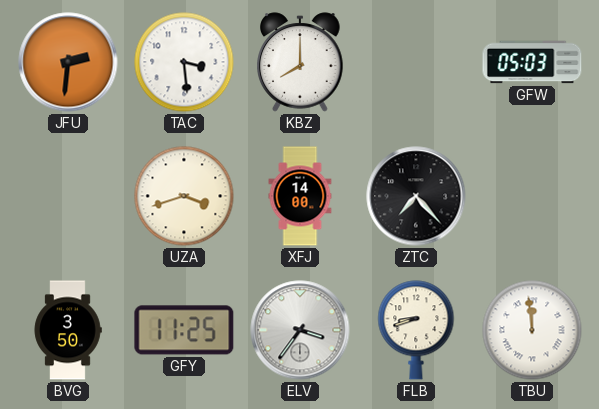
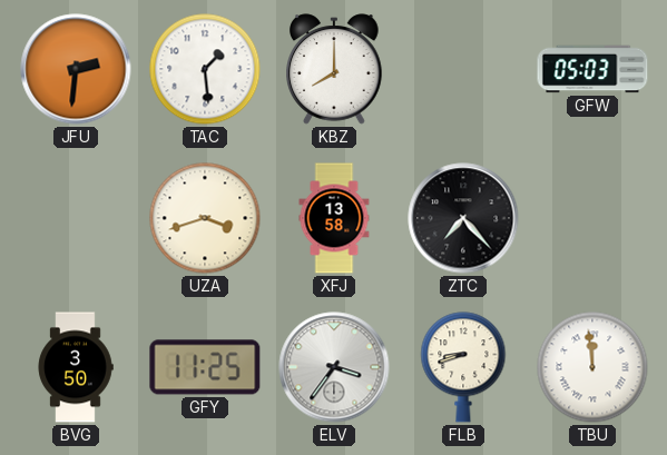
TAC: 3:29 -> 1:29 (205, 69)
XFJ: 14:00 -> 13:58 (334, 218)
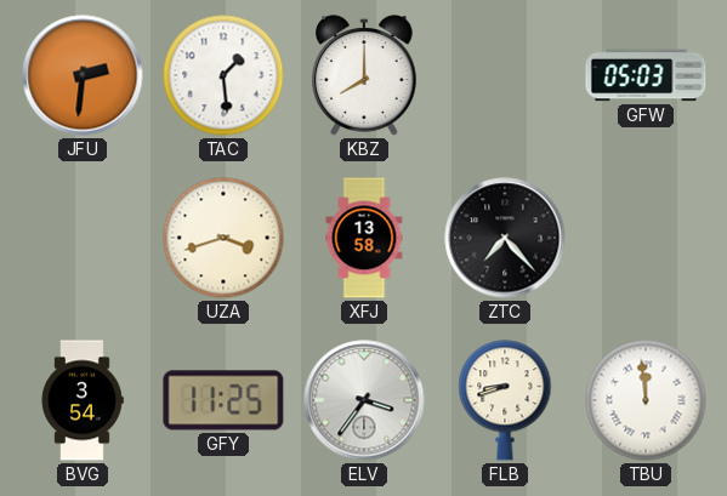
BVG: 3:50 -> 3:54 (83, 400)
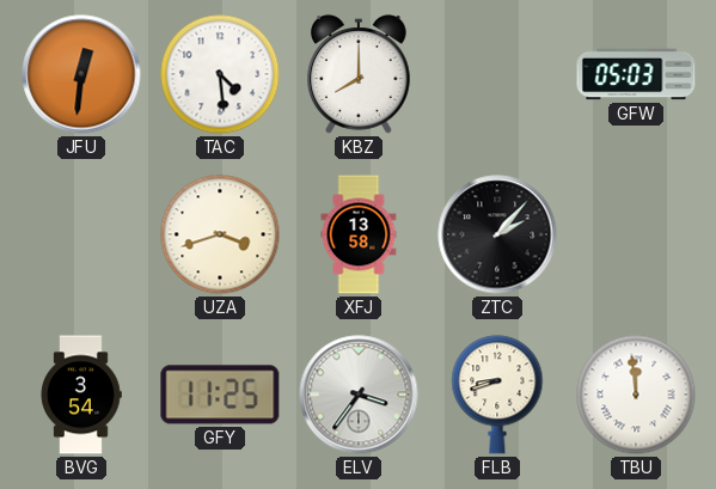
JFU: 2:31 -> 12:31 (81, 74)
TAC: 1:29 -> 4:29 (220, 74)
ZTC: 7:23 -> 2:07 (497, 234)
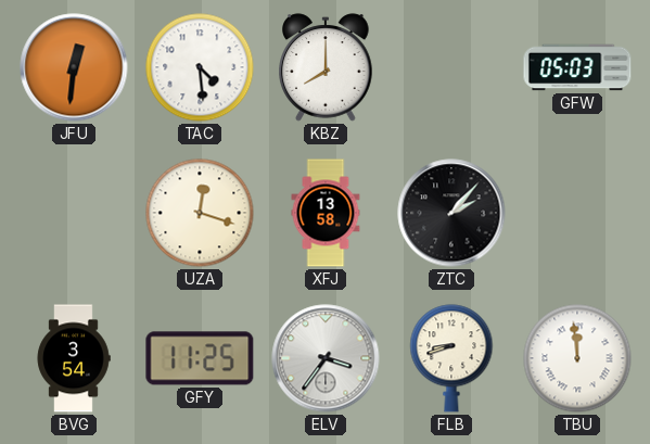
UZA: 3:42 -> 12:18 (200, 213)
